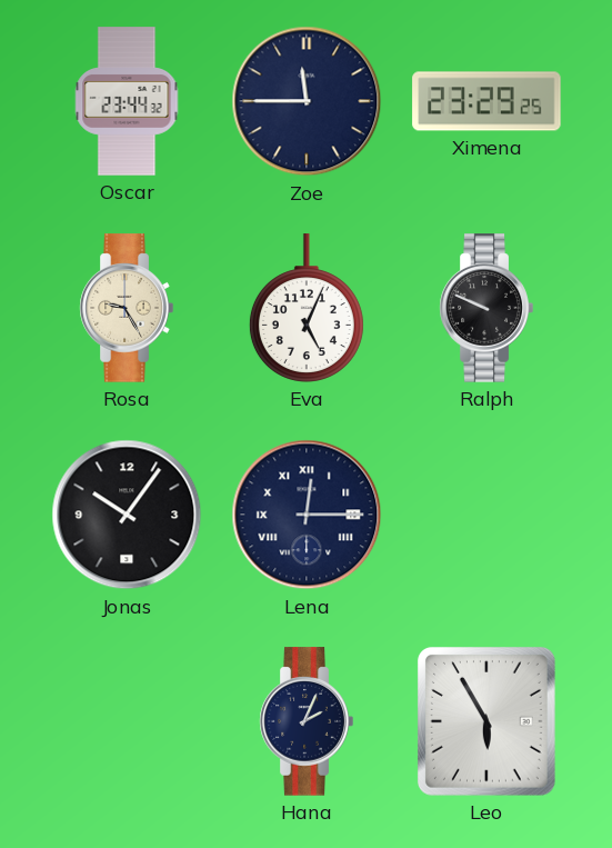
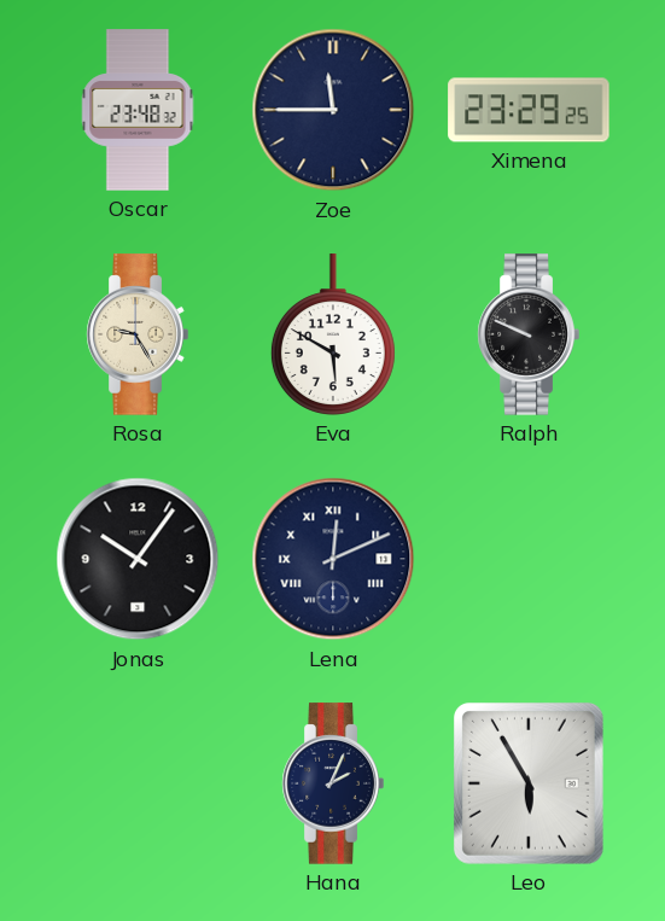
Oscar: 23:44 -> 23:48 (138, 110)
Eva: 5:04 -> 5:50 (333, 334)
Lena: 12:15 -> 12:11 (333, 559)
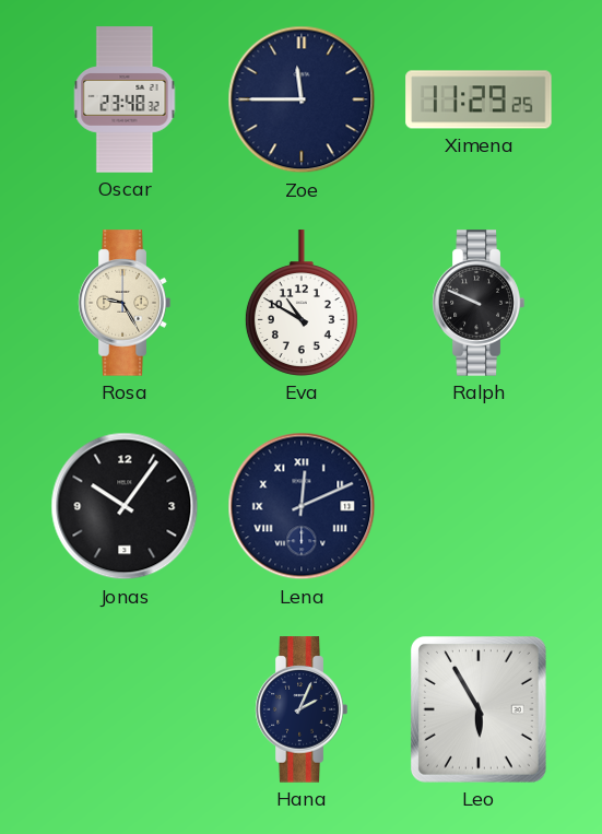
Ximena: 23:29 -> 11:29 (479, 99)
Eva: 5:50 -> 10:50 (302, 303)
